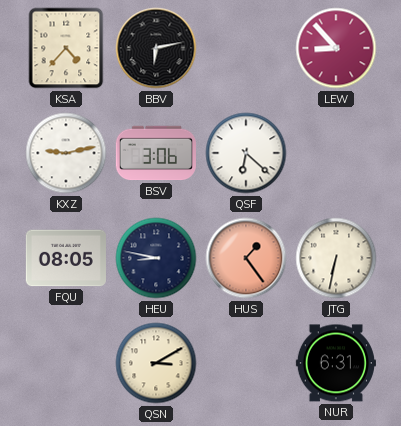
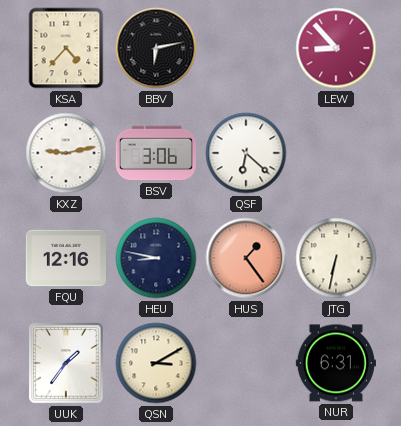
FQU: 08:05 -> 12:16 (66, 258)
UUK: none -> 1:36 (66, 363)
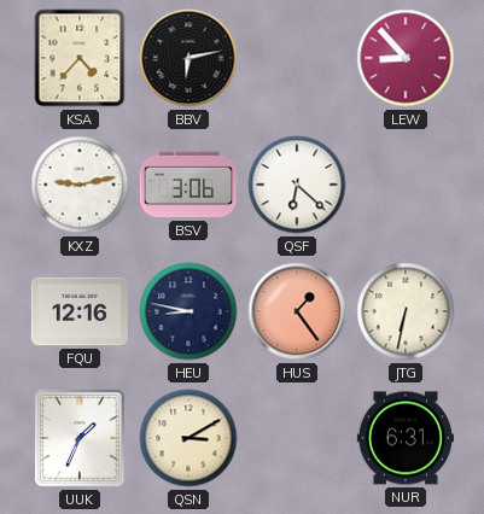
UUK: 1:36 -> 1:34 (80, 438)
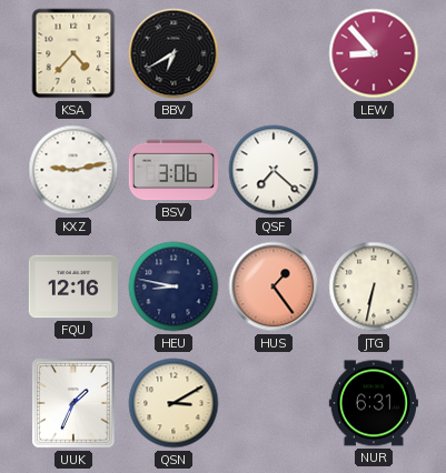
BBV: 6:13 -> 6:40 (174, 53)
QSF: 6:22 -> 7:22 (274, 170)
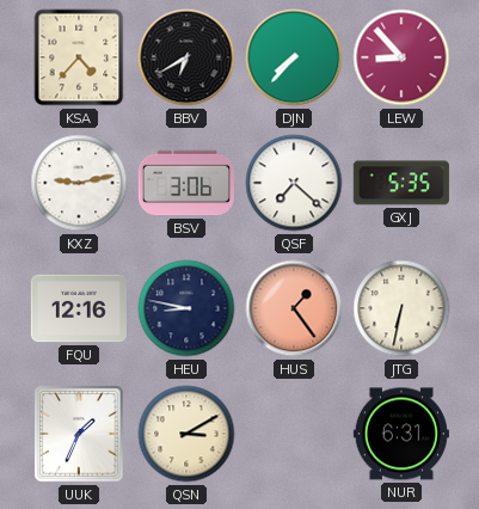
DJN: none -> 7:37 (294, 57)
GXJ: none -> 5:35 (401, 183)
